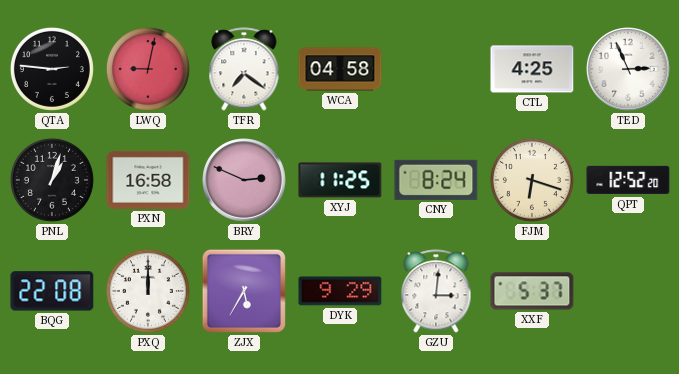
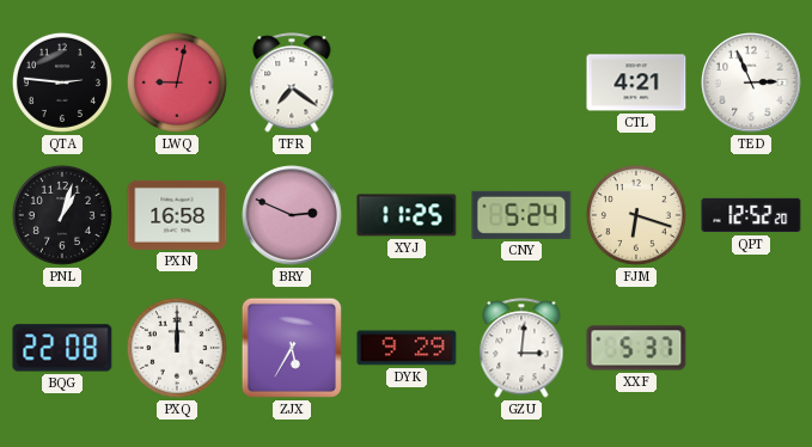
WCA: 04:58 -> none (340, 69)
CTL: 4:25 -> 4:21 (636, 82)
CNY: 8:24 -> 5:24 (521, 215)
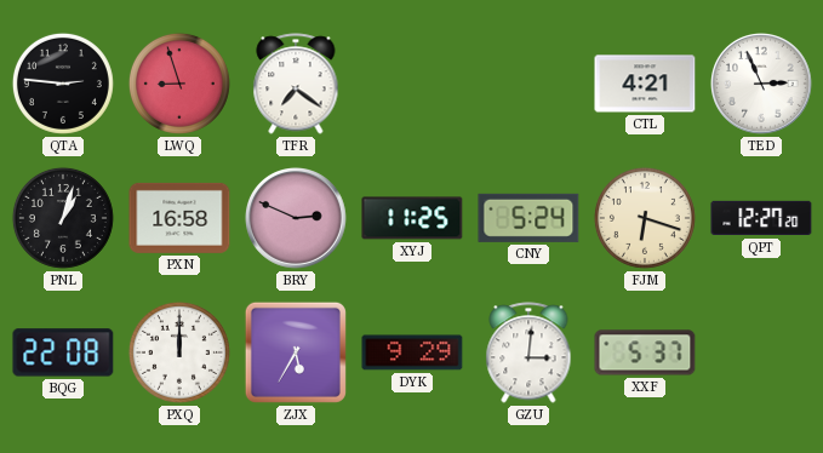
LWQ: 9:02 -> 8:57 (179, 84)
QPT: 12:52 -> 12:27 (761, 218)
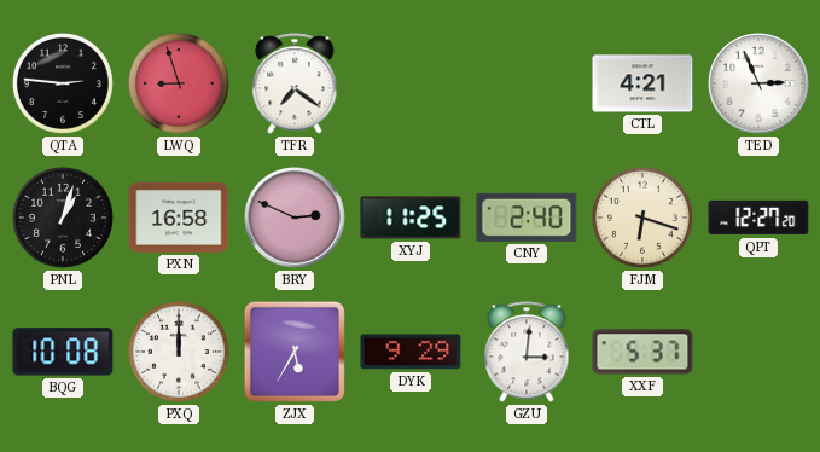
CNY: 5:24 -> 2:40 (527, 218)
BQG: 22:08 -> 10:08 (63, 352)
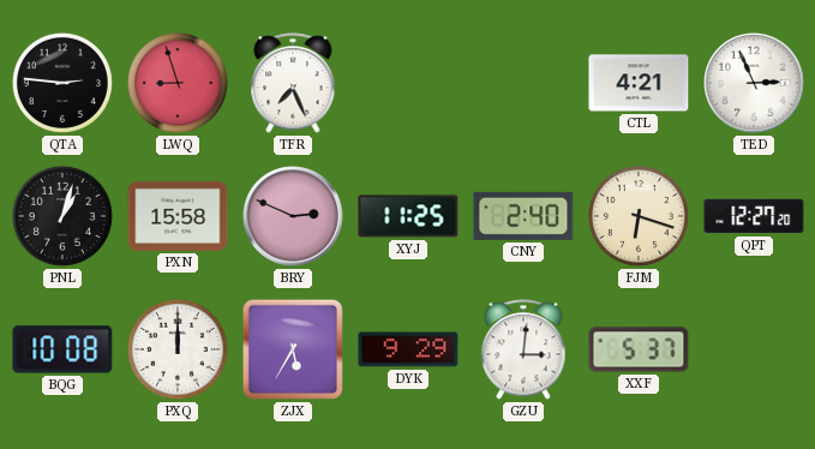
TFR: 7:21 -> 7:26 (293, 83)
PXN: 16:58 -> 15:58 (178, 216)
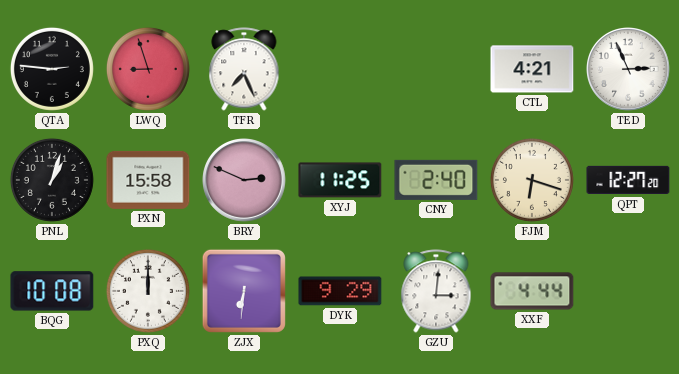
ZJX: 5:35 -> 6:31 (244, 291)
XXF: 5:37 -> 4:44 (532, 291)
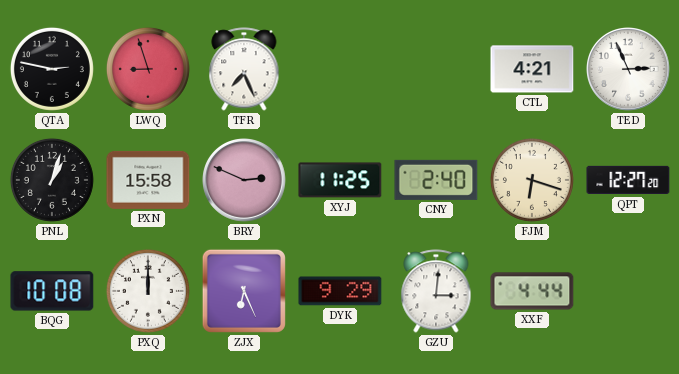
QTA: 2:46 -> 2:47 (52, 69)
ZJX: 6:31 -> 6:26 (244, 291)
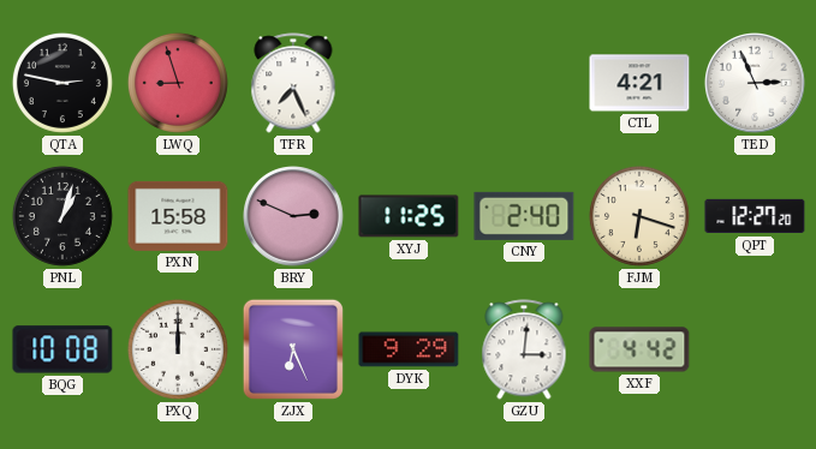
XXF: 4:44 -> 4:42 (639, 349)
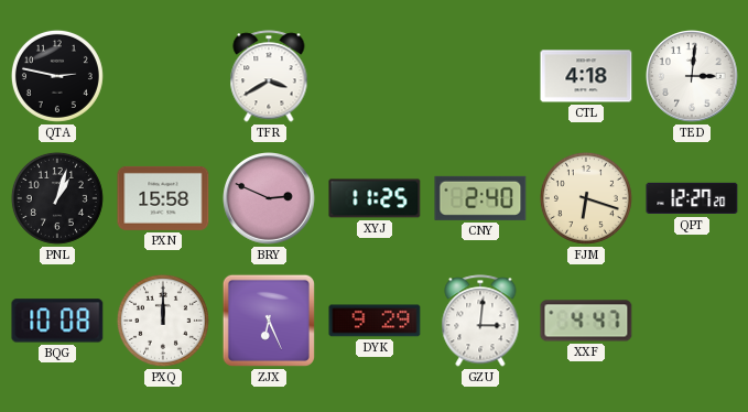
LWQ: 8:57 -> none (178, 83)
TFR: 7:26 -> 3:40 (269, 76)
CTL: 4:21 -> 4:18 (586, 76)
TED: 2:56 -> 3:01 (693, 77)
XXF: 4:42 -> 4:47 (586, 321)
